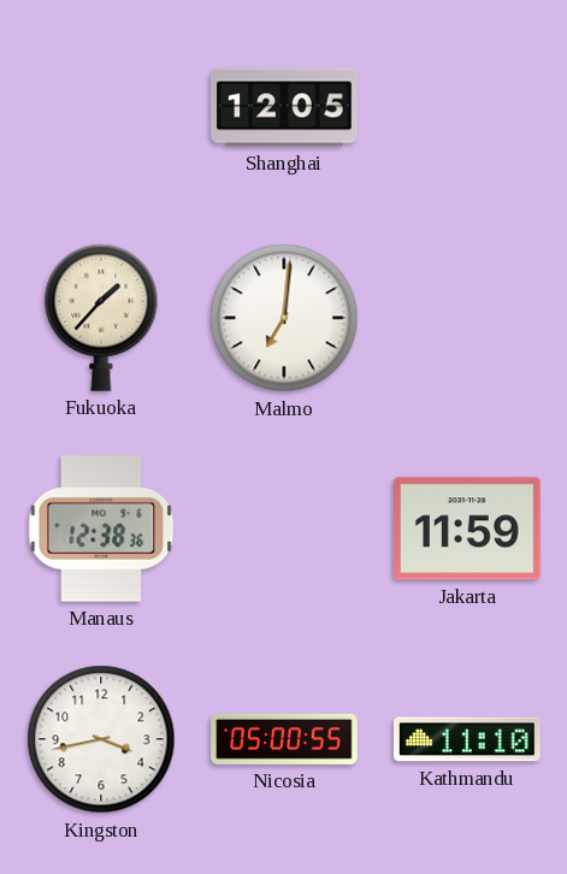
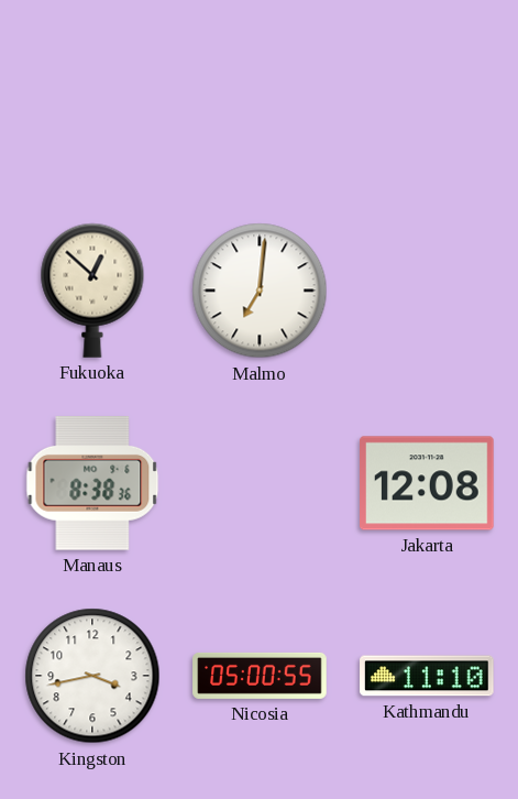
Shanghai: 12:05 -> none (284, 107)
Fukuoka: 1:37 -> 12:52 (92, 291)
Manaus: 12:38 -> 8:38 (92, 484)
Jakarta: 11:59 -> 12:08 (427, 483)
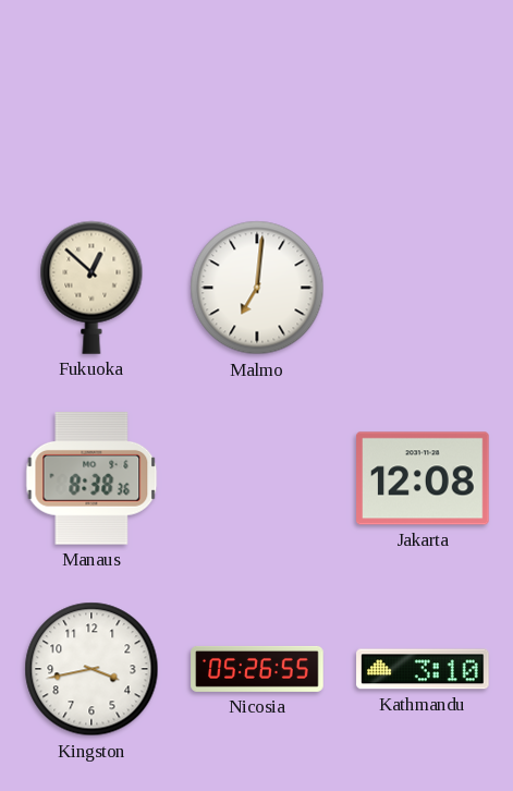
Nicosia: 05:00 -> 05:26 (257, 669)
Kathmandu: 11:10 -> 3:10 (423, 669)
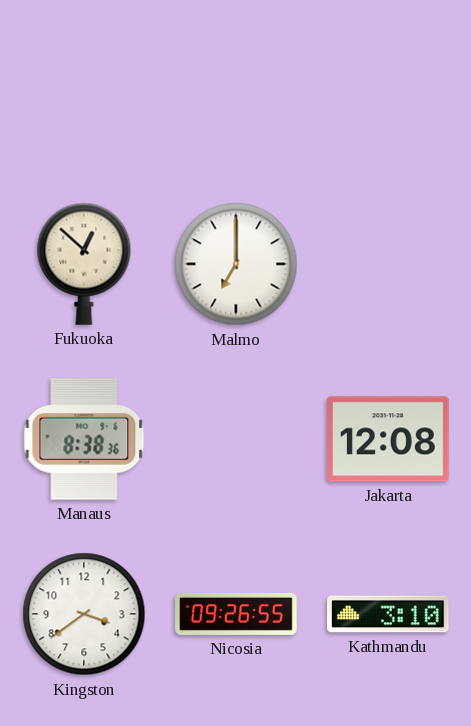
Malmo: 7:01 -> 7:00 (236, 264)
Kingston: 3:43 -> 3:39 (84, 614)
Nicosia: 05:26 -> 09:26 (236, 614)
